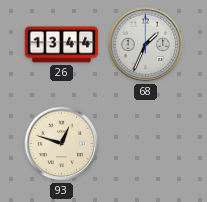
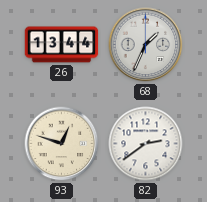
82: none -> 2:39 (146, 144)
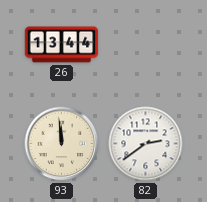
68: 1:34 -> none (146, 45)
93: 12:48 -> 11:59 (62, 144)
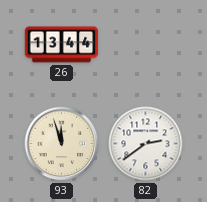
93: 11:59 -> 11:57 (62, 144)
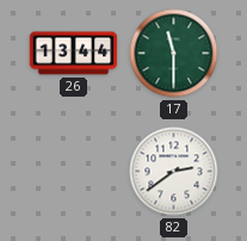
17: none -> 11:30 (174, 54)
93: 11:57 -> none (62, 144)
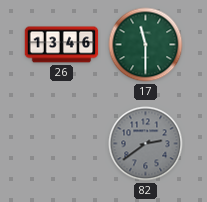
26: 13:44 -> 13:46 (62, 45)
82 dial: white -> grey (146, 144)
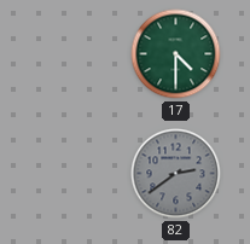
26: 13:46 -> none (62, 45)
17: 11:30 -> 4:30 (176, 54)
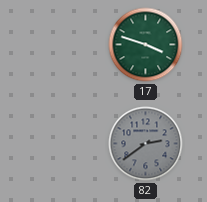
17: 4:30 -> 3:48 (146, 45)
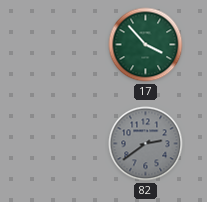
17: 3:48 -> 3:53 (146, 45)
